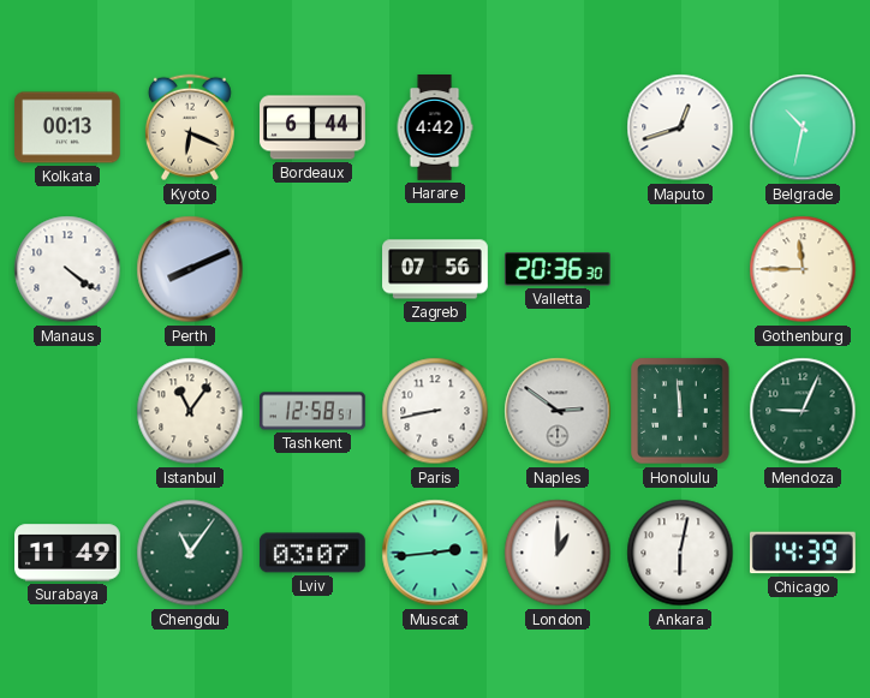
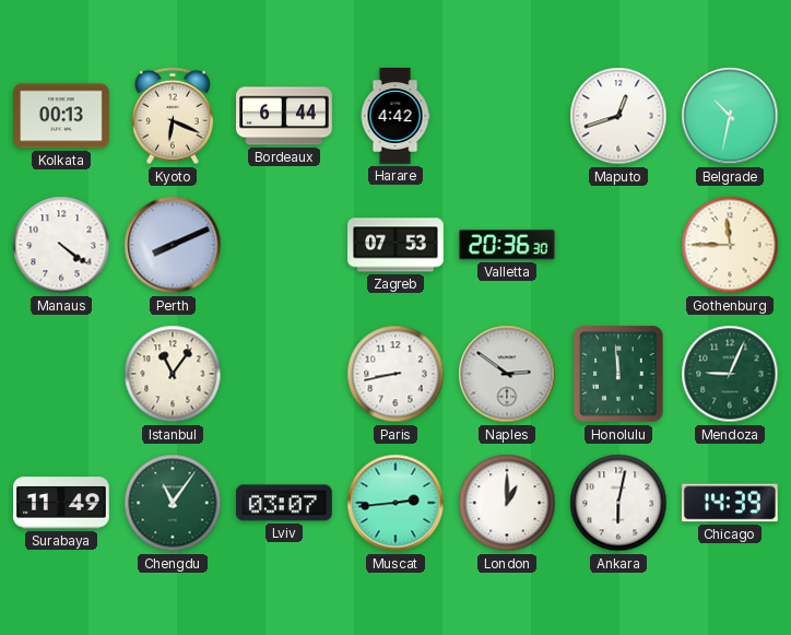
Zagreb: 07:56 -> 07:53 (395, 245)
Tashkent: 12:58 -> none (314, 411)
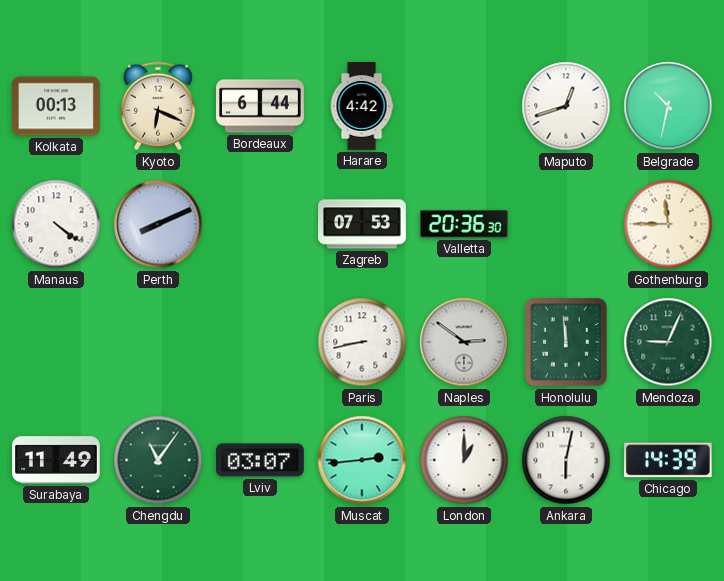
Istanbul: 11:06 -> none (173, 374)
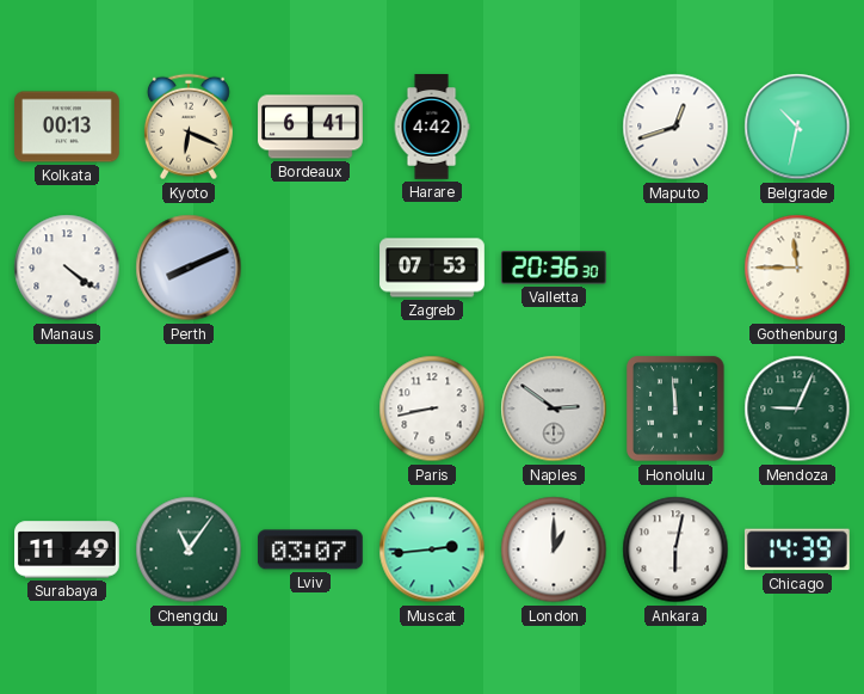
Bordeaux: 6:44 -> 6:41 (310, 127)
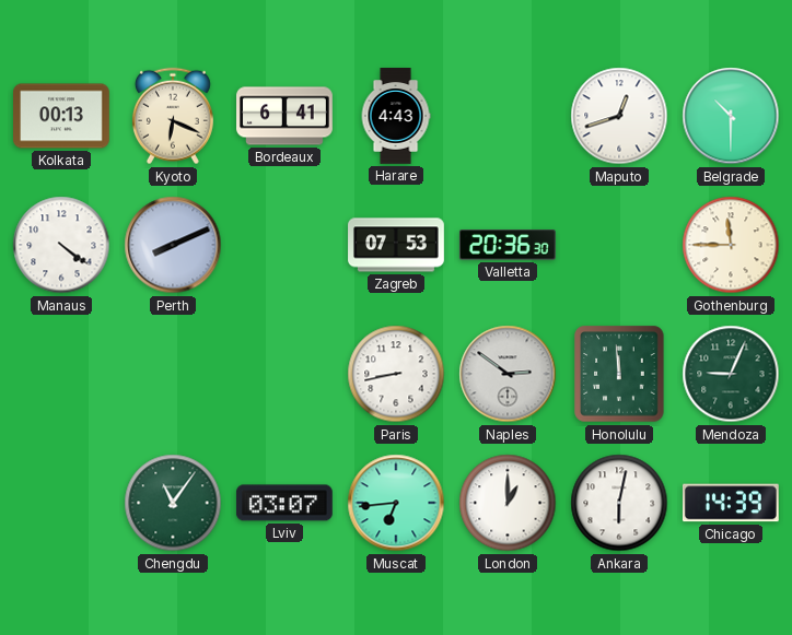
Harare: 4:42 -> 4:43 (396, 116)
Belgrade: 10:32 -> 10:30 (731, 116)
Surabaya: 11:49 -> none (68, 549)
Muscat: 2:44 -> 6:44 (396, 503)
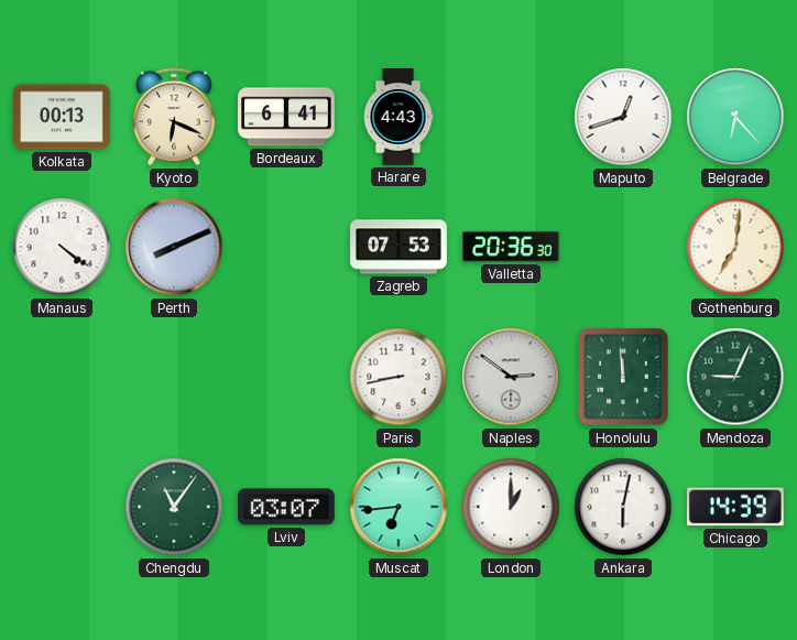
Belgrade: 10:30 -> 6:23 (735, 117)
Gothenburg: 11:45 -> 7:01 (735, 247)
